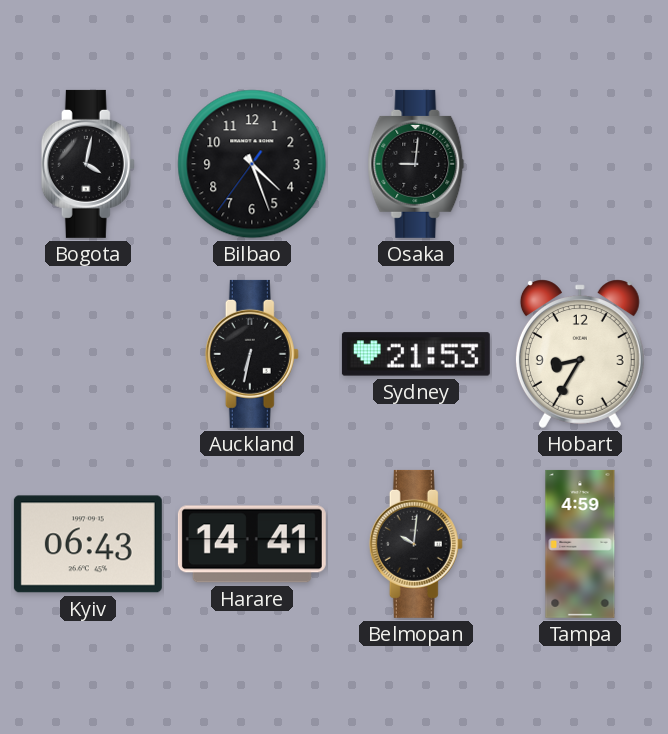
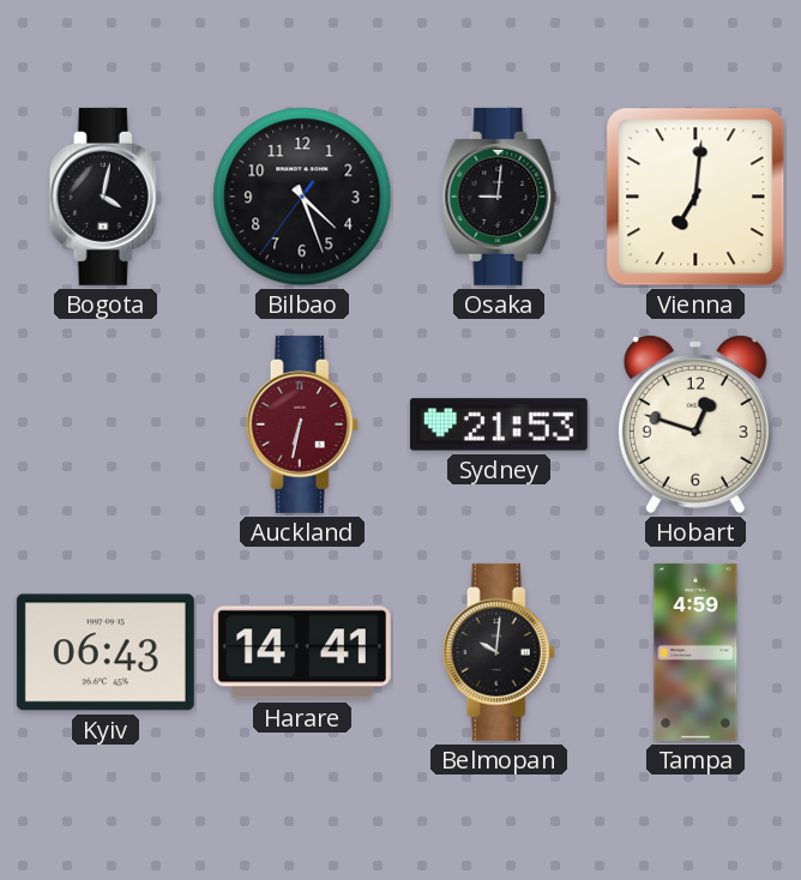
Vienna: none -> 7:01 (695, 197)
Auckland dial: black -> burgundy (302, 424)
Hobart: 8:35 -> 12:48 (695, 424)
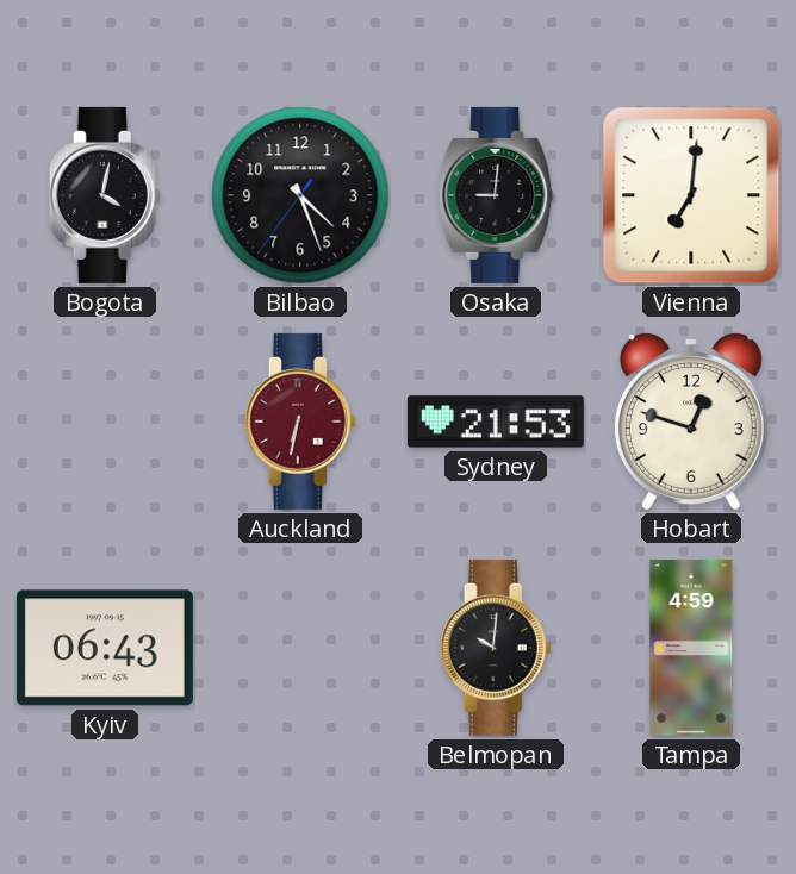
Harare: 14:41 -> none (302, 652)
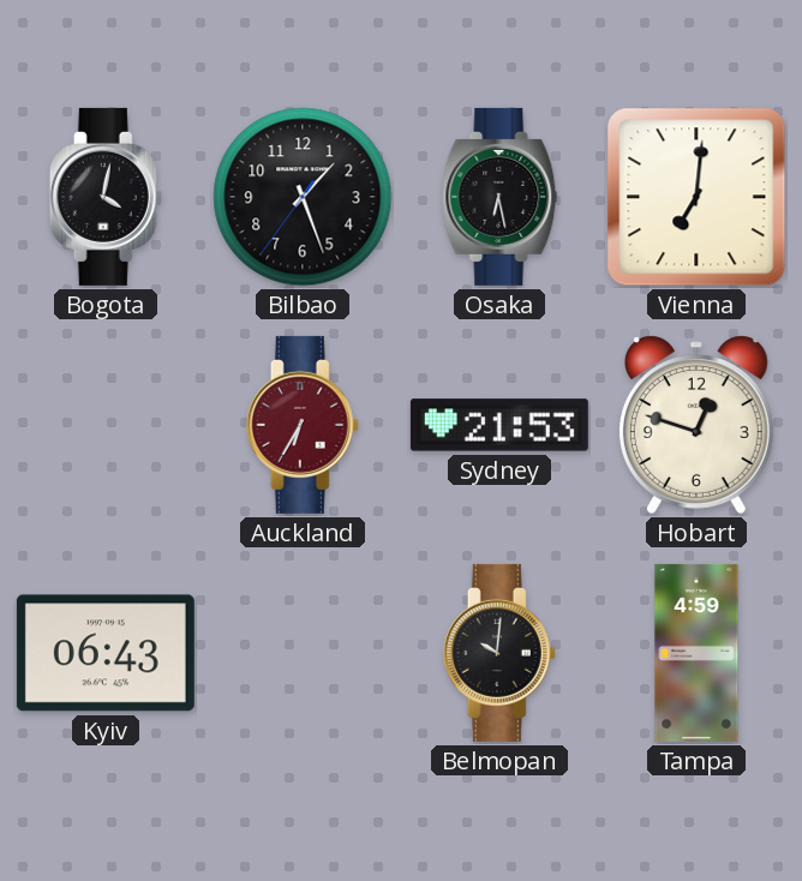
Bilbao: 4:26 -> 1:26 (303, 197)
Osaka: 9:01 -> 6:28 (499, 197)
Auckland: 6:32 -> 6:35 (303, 425)
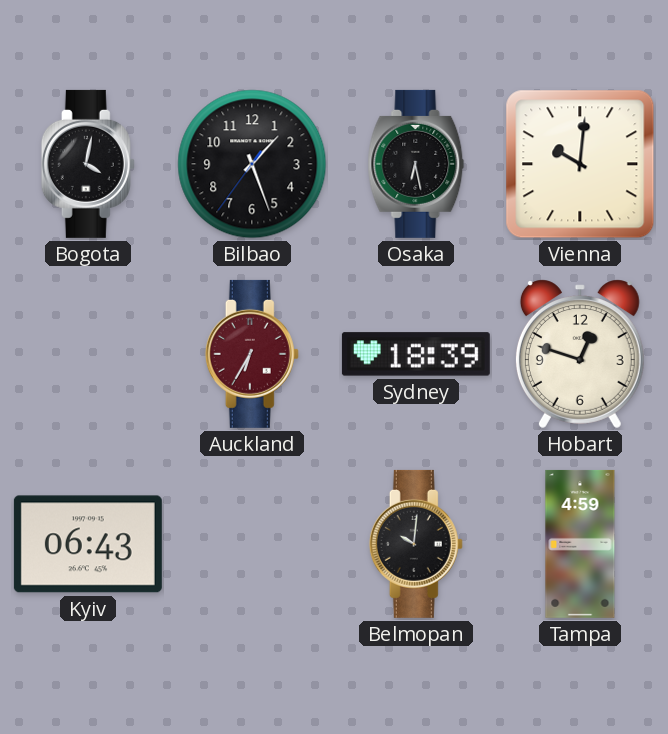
Vienna: 7:01 -> 10:01 (580, 164)
Sydney: 21:53 -> 18:39 (416, 354)
